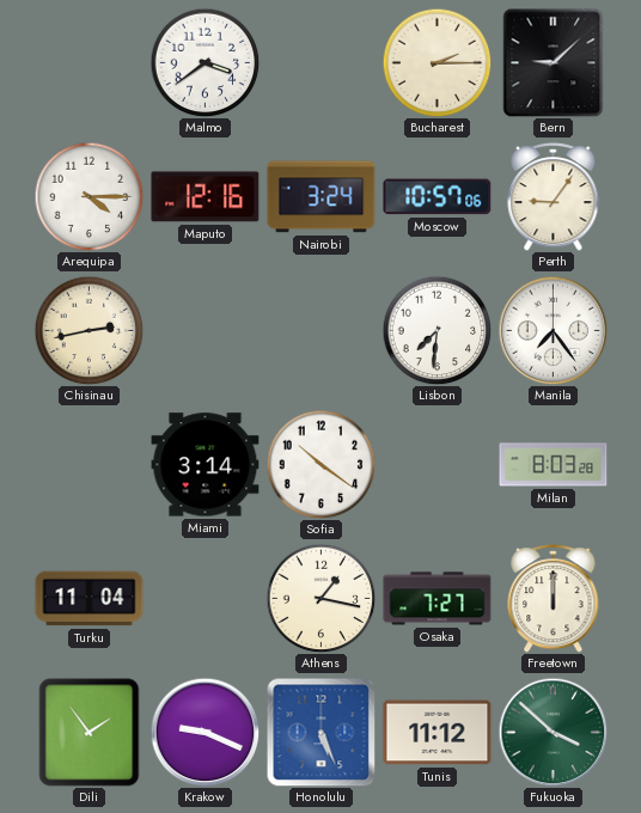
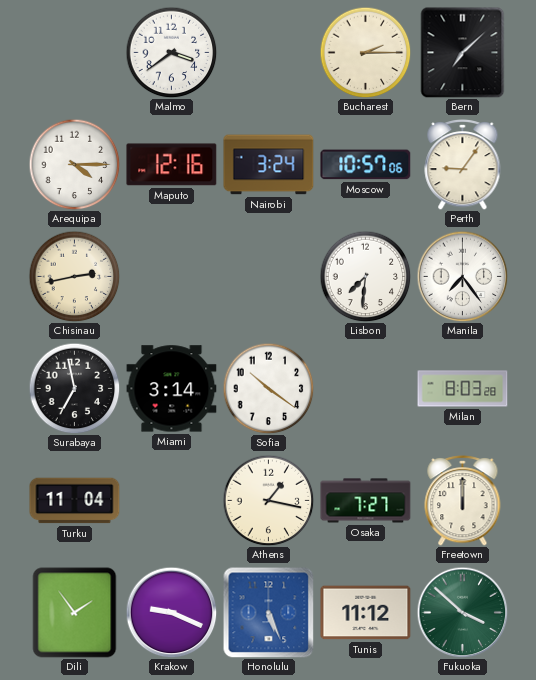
Bern: 9:08 -> 7:08 (463, 53)
Surabaya: none -> 6:58 (74, 388)
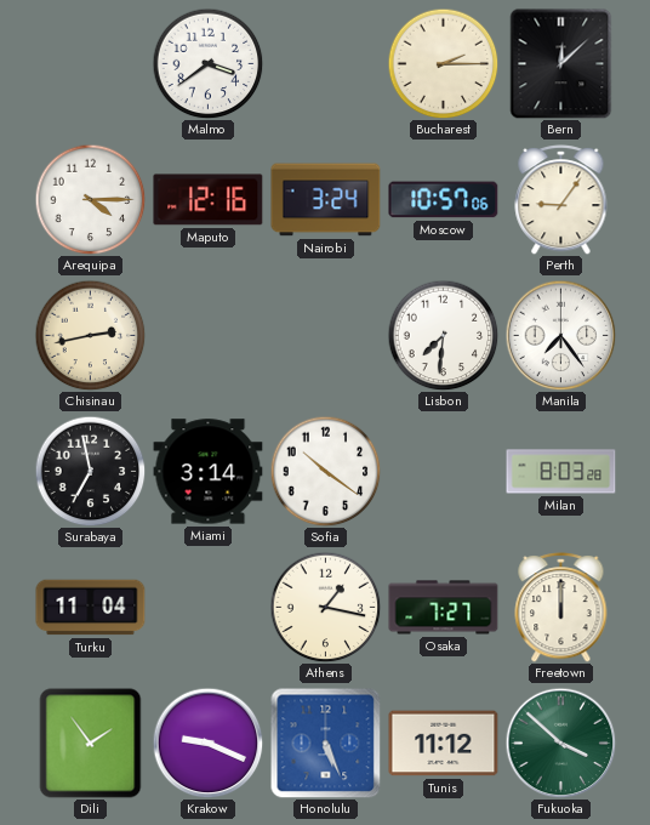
Bern: 7:08 -> 12:08 (561, 64)
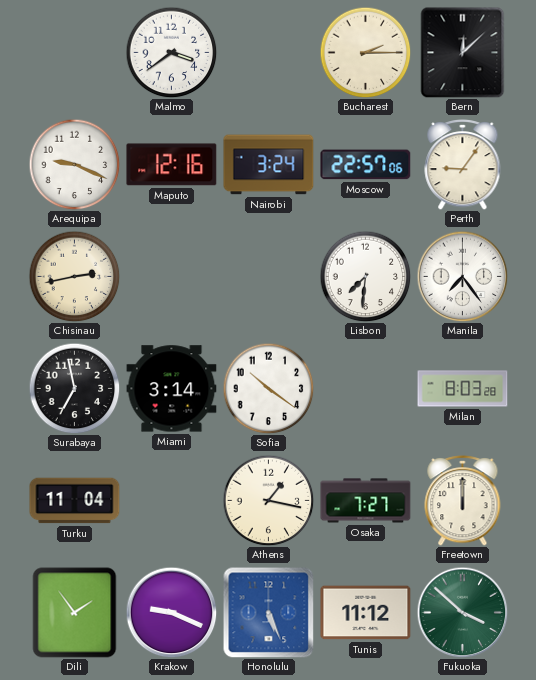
Arequipa: 4:15 -> 9:19 (74, 164)
Moscow: 10:57 -> 22:57 (366, 165)
